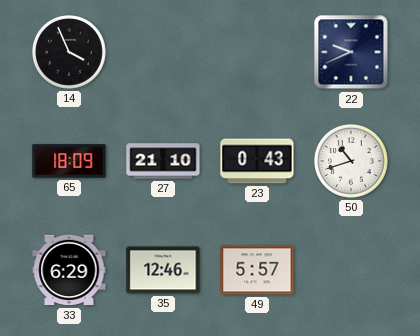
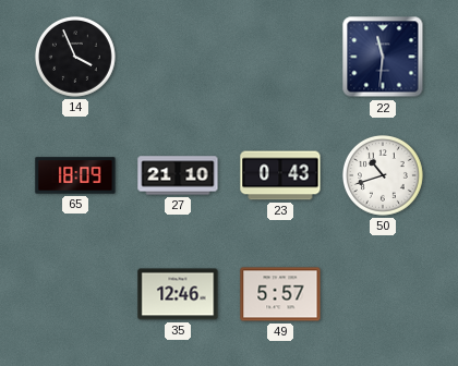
22: 9:41 -> 11:31 (383, 57)
33: 6:29 -> none (69, 270)
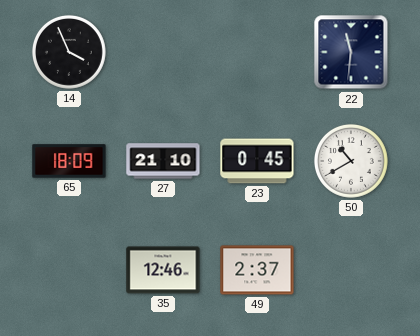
23: 0:43 -> 0:45 (257, 161)
50: 10:42 -> 10:40 (351, 161)
49: 5:57 -> 2:37 (257, 270)
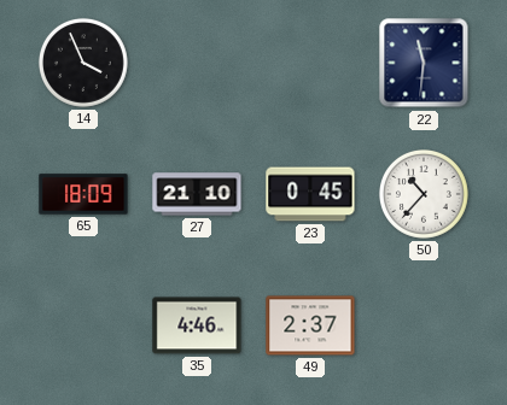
50: 10:40 -> 10:37 (424, 194)
35: 12:46 -> 4:46 (197, 325)
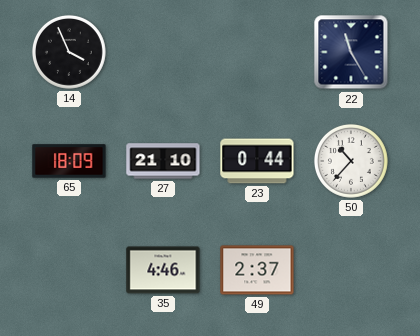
22: 11:31 -> 11:25 (351, 52)
23: 0:45 -> 0:44 (257, 161)
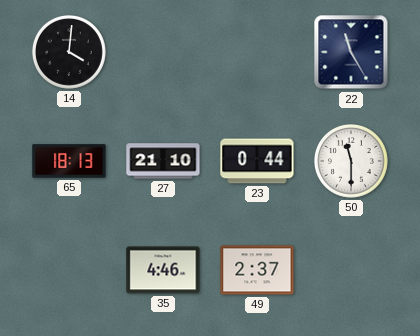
14: 3:56 -> 4:01 (69, 52)
65: 18:09 -> 18:13 (69, 161)
50: 10:37 -> 11:30 (351, 161)
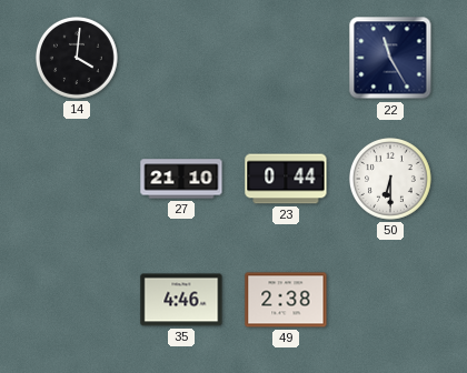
65: 18:13 -> none (69, 161)
50: 11:30 -> 6:30 (390, 179)
49: 2:37 -> 2:38 (286, 300)
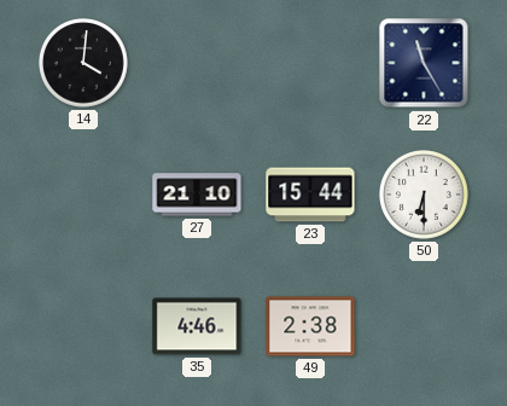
23: 0:44 -> 15:44 (310, 195)
